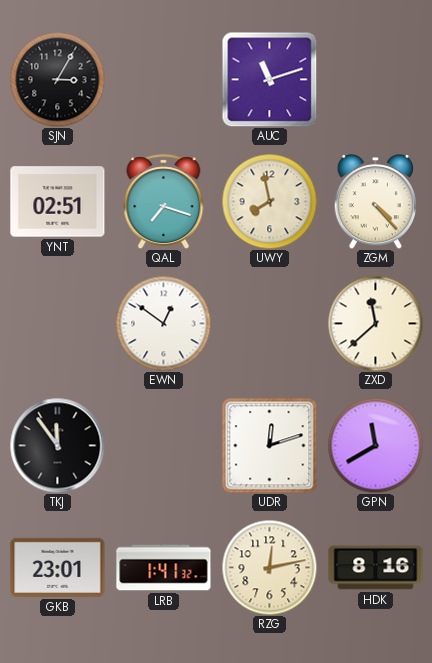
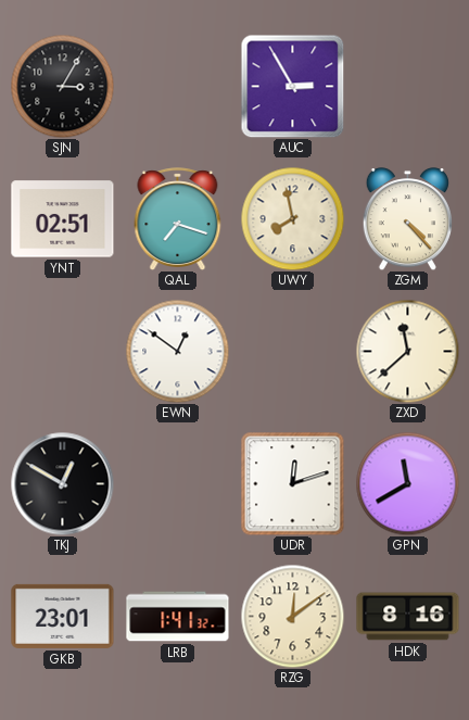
AUC: 11:12 -> 2:55 (292, 86)
TKJ: 11:54 -> 12:50 (62, 483)
RZG: 12:13 -> 12:09 (292, 616)
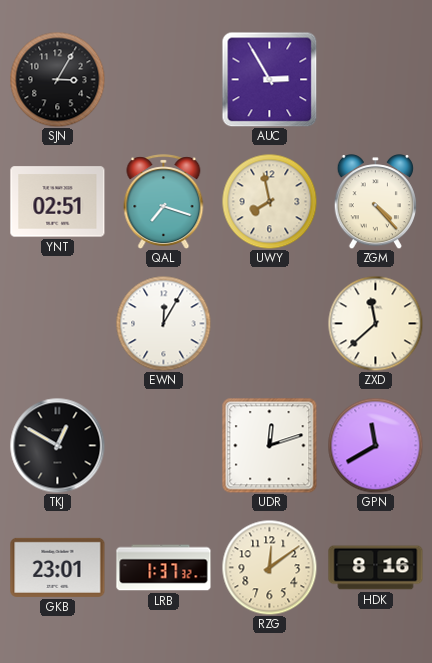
EWN: 12:51 -> 12:05 (163, 323)
LRB: 1:41 -> 1:37 (164, 568)
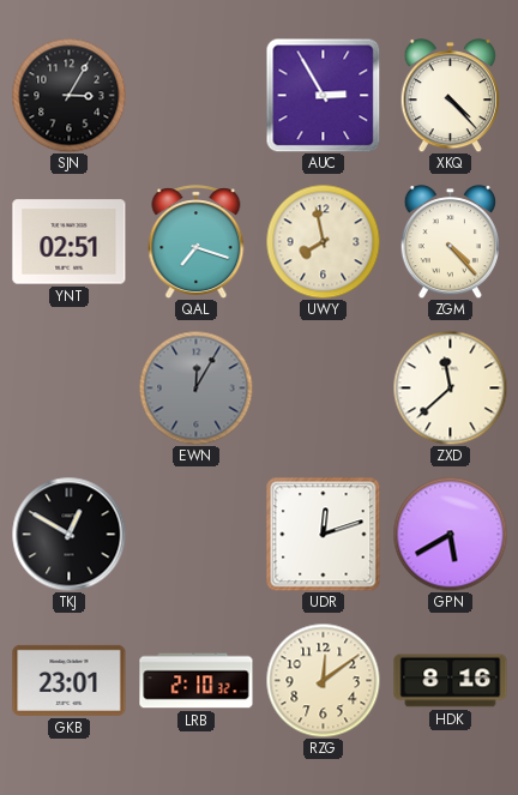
XKQ: none -> 4:23 (450, 96)
EWN dial: white -> grey (195, 387)
GPN: 11:40 -> 5:40 (450, 534)
LRB: 1:37 -> 2:10 (197, 681)
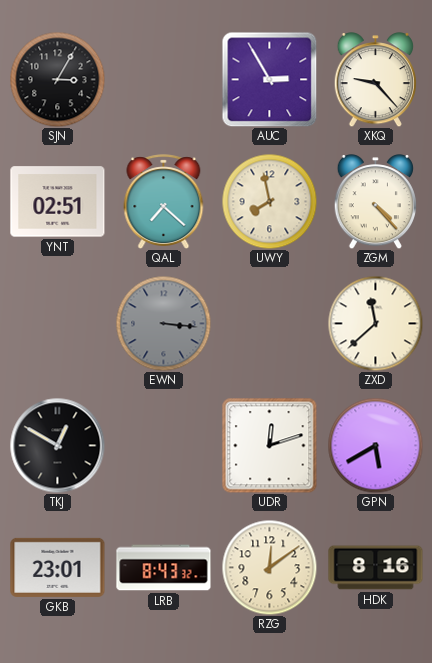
XKQ: 4:23 -> 9:23 (375, 80)
QAL: 7:18 -> 7:22 (164, 201)
EWN: 12:05 -> 3:16 (163, 323)
LRB: 2:10 -> 8:43 (164, 568)
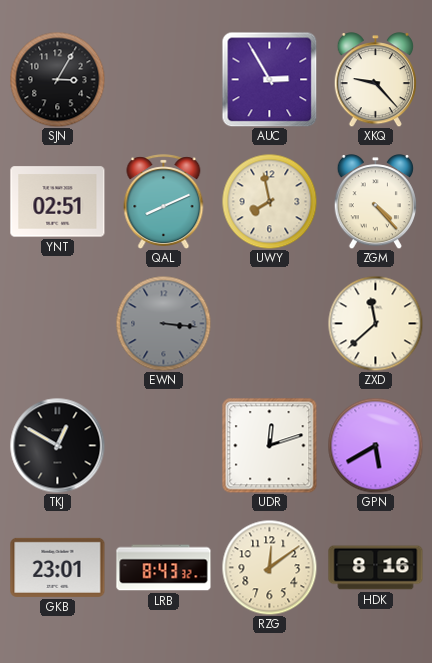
QAL: 7:22 -> 8:11 (164, 201)
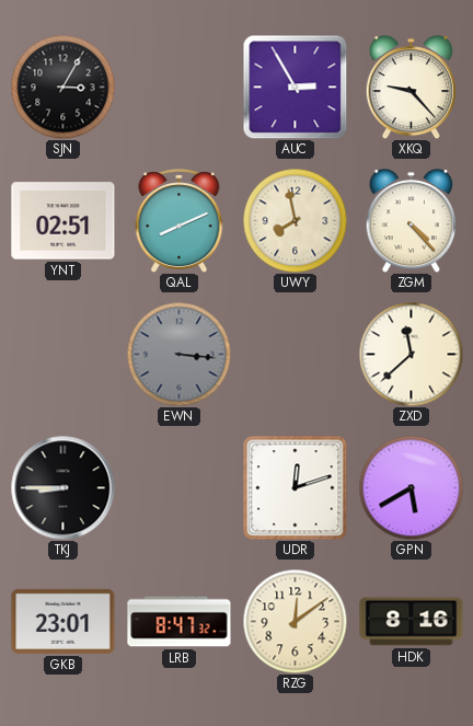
TKJ: 12:50 -> 8:45 (62, 487)
LRB: 8:43 -> 8:47 (180, 622)
